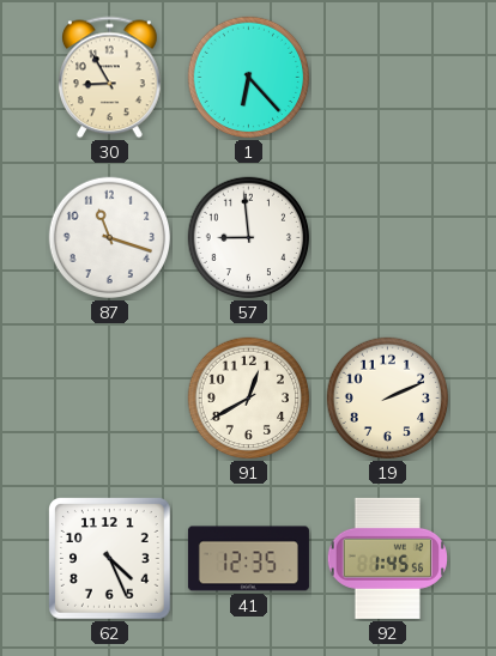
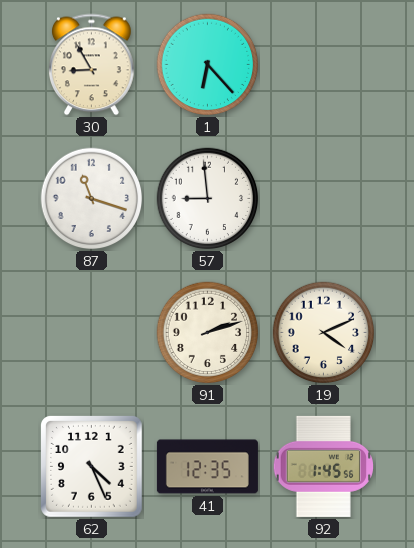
91: 12:40 -> 2:12 (208, 333)
19: 2:11 -> 4:11 (324, 333)
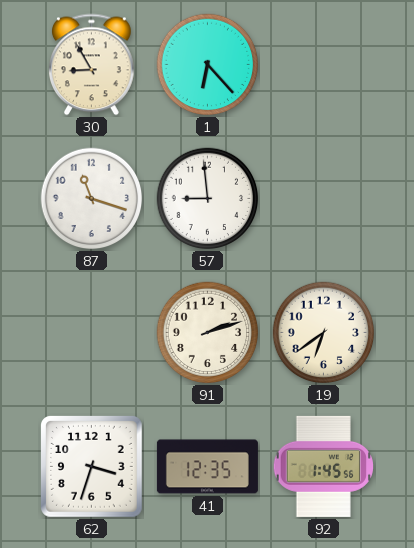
19: 4:11 -> 6:39 (324, 333)
62: 4:26 -> 3:33 (92, 467)
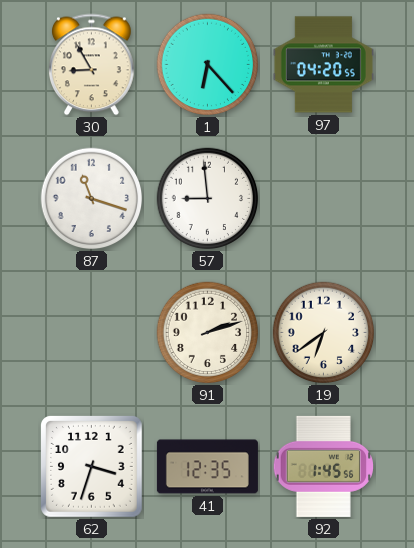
97: none -> 04:20 (323, 65)
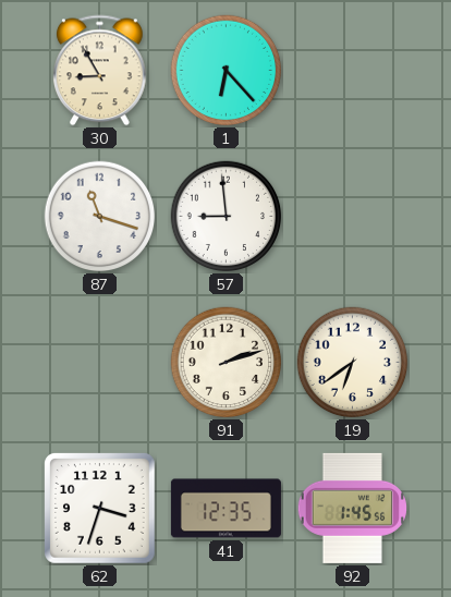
97: 04:20 -> none (323, 65)
